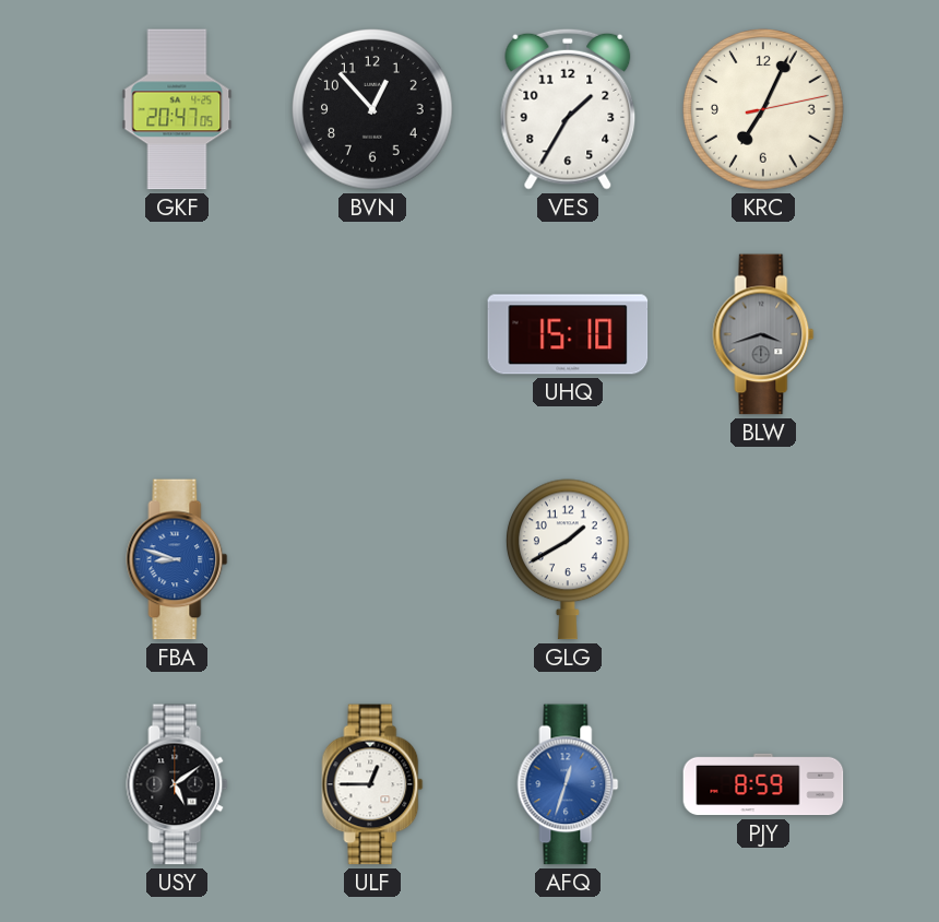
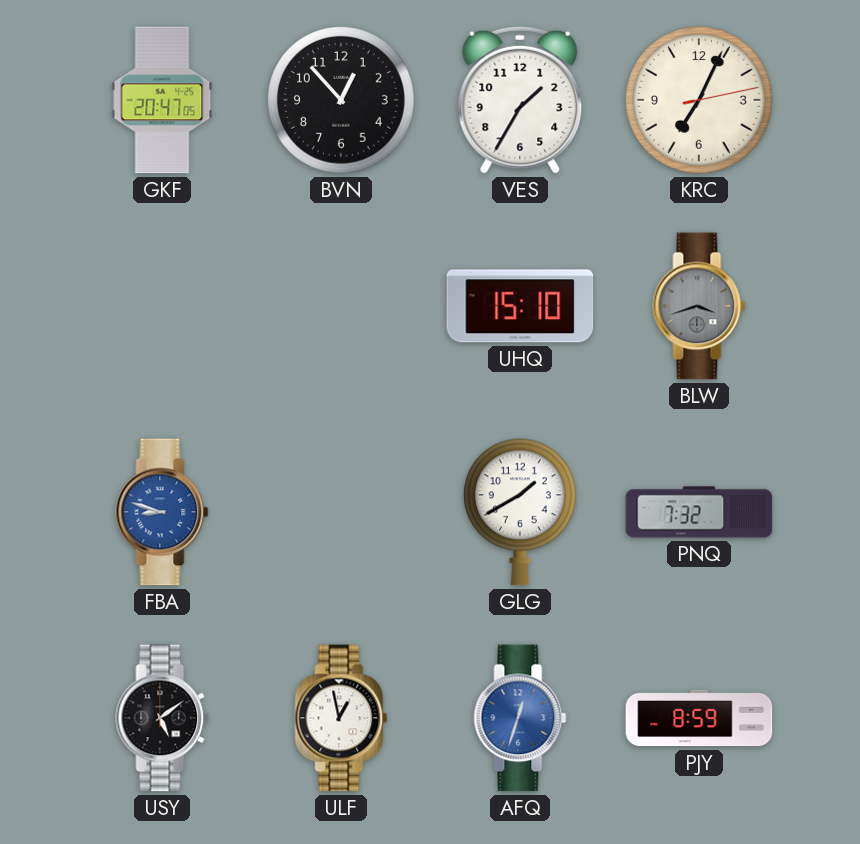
PNQ: none -> 7:32 (699, 512)
ULF: 12:45 -> 12:58 (341, 718)
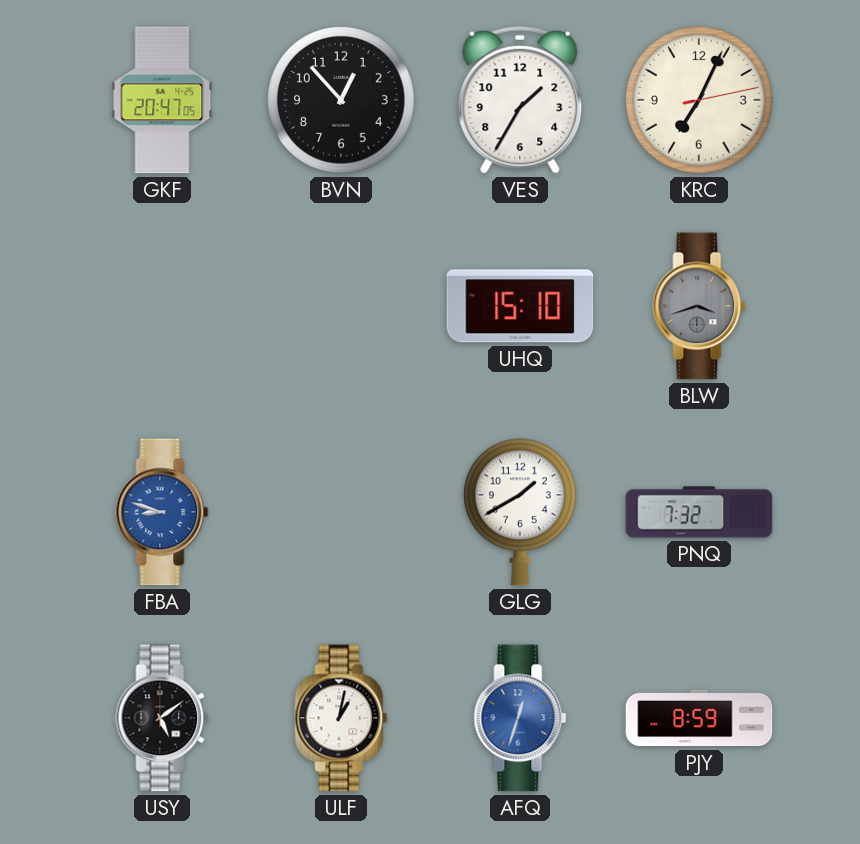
ULF: 12:58 -> 1:02 (341, 718)
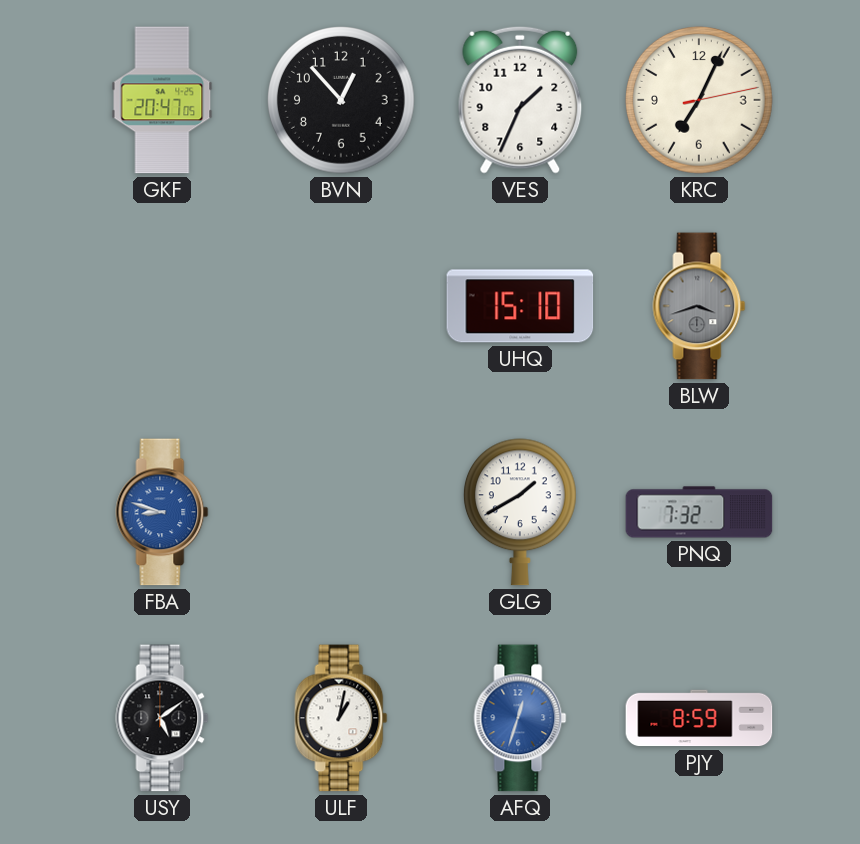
VES: 1:35 -> 1:34 (520, 100)
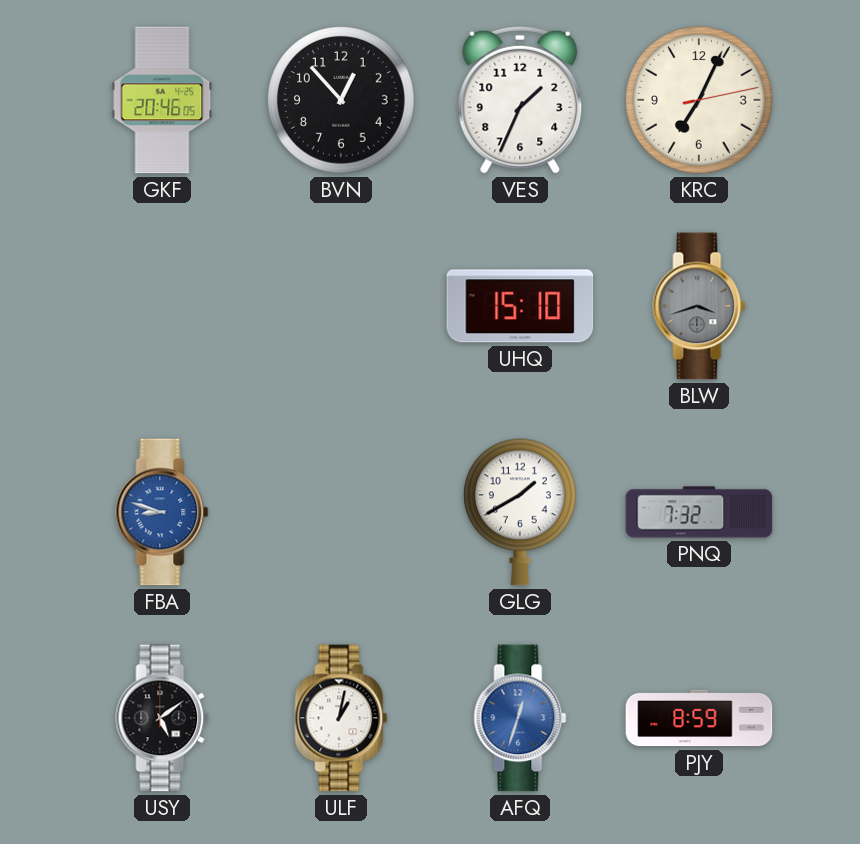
GKF: 20:47 -> 20:46 (162, 100)
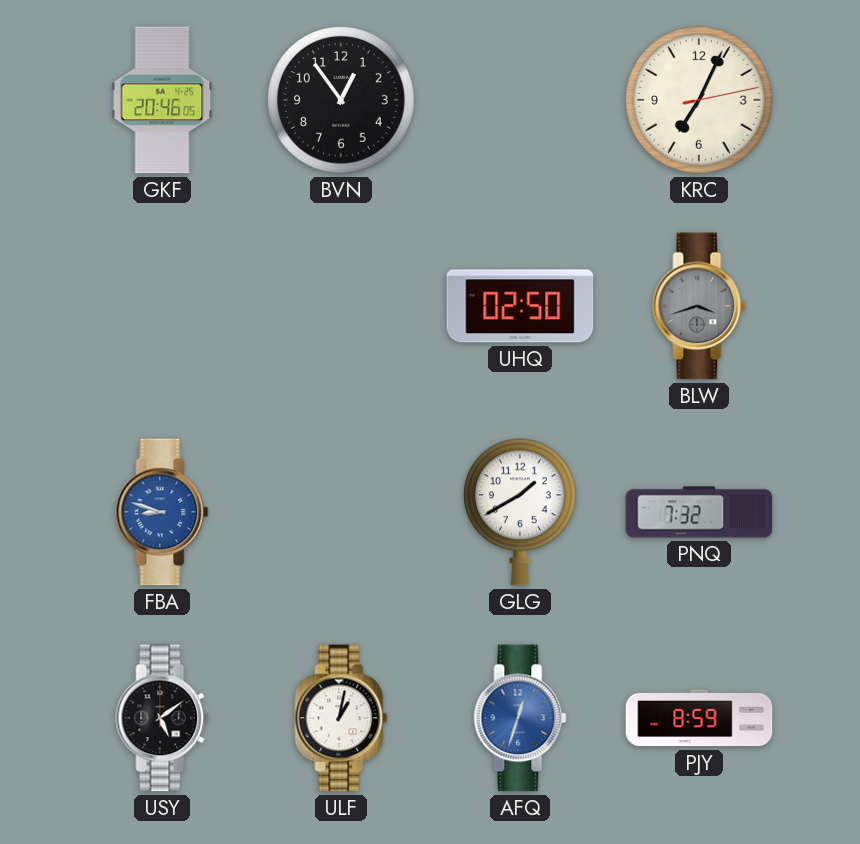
BVN: 12:53 -> 12:54 (341, 100)
VES: 1:34 -> none (520, 100)
UHQ: 15:10 -> 02:50 (520, 306)
